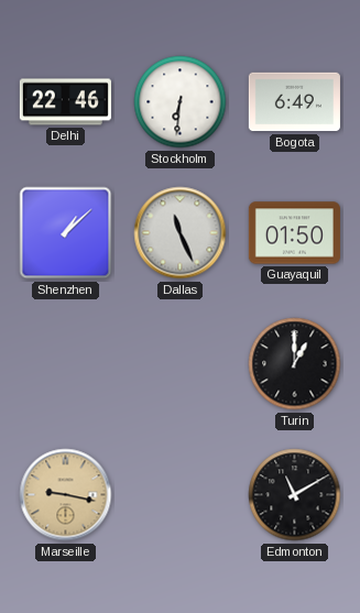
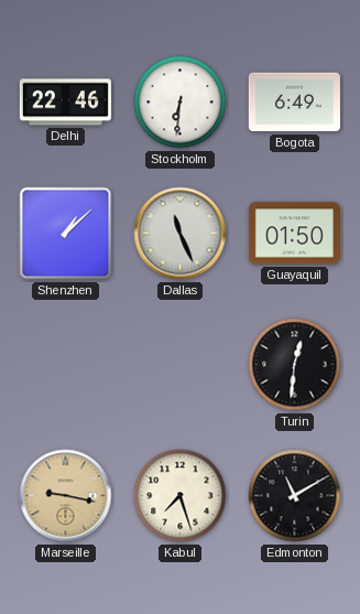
Turin: 1:00 -> 12:31 (295, 365)
Kabul: none -> 7:27 (181, 496)
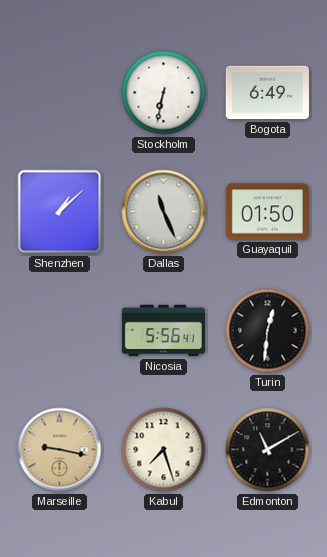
Delhi: 22:46 -> none (65, 103)
Stockholm: 6:31 -> 6:32 (164, 93)
Nicosia: none -> 5:56 (163, 331)
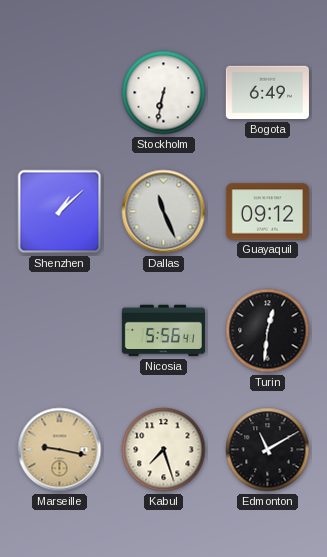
Guayaquil: 01:50 -> 09:12 (267, 212)
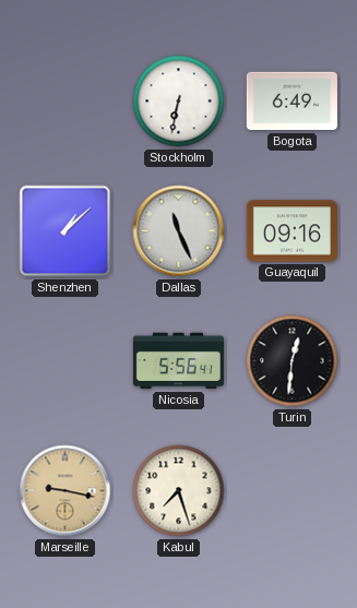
Guayaquil: 09:12 -> 09:16 (291, 231)
Edmonton: 11:10 -> none (268, 450)
